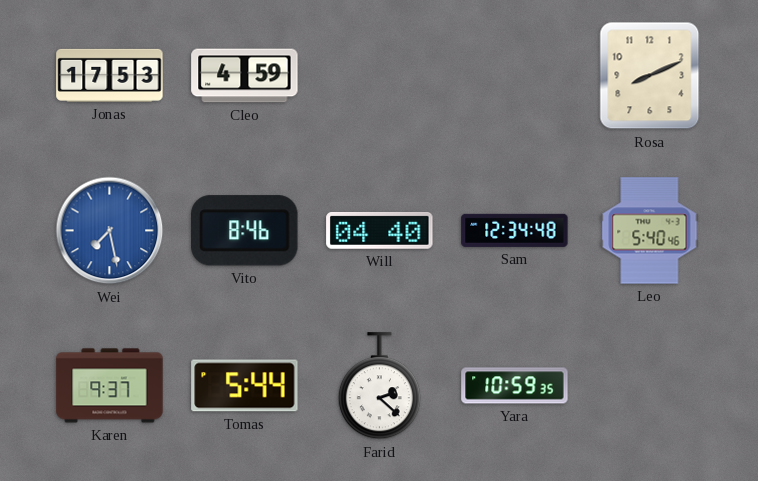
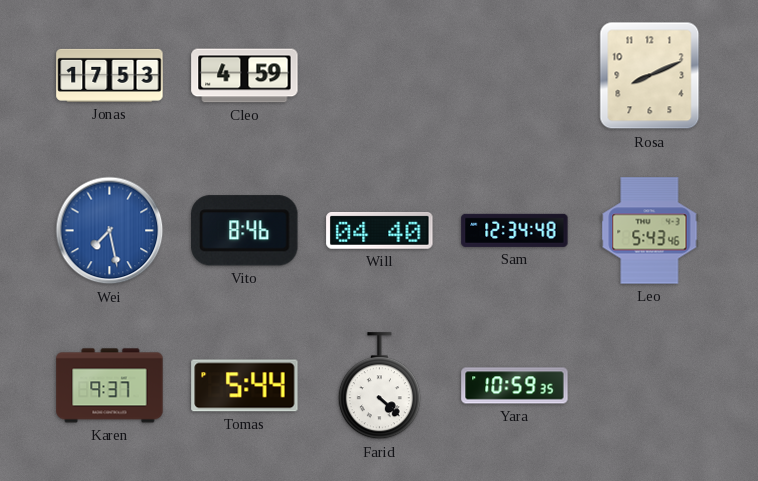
Leo: 5:40 -> 5:43 (650, 231)
Farid: 2:22 -> 4:22 (379, 386)
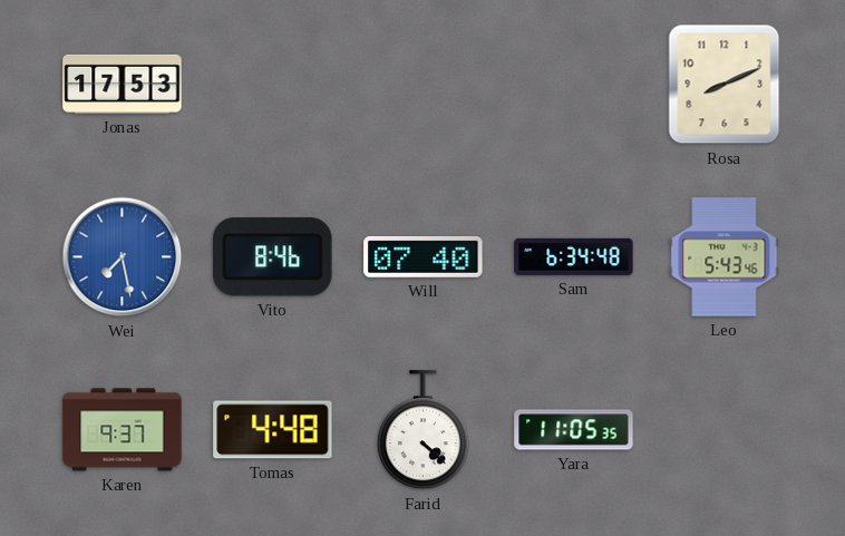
Cleo: 4:59 -> none (245, 76)
Will: 04:40 -> 07:40 (424, 256)
Sam: 12:34 -> 6:34 (574, 256)
Tomas: 5:44 -> 4:48 (273, 430)
Yara: 10:59 -> 11:05 (574, 430)
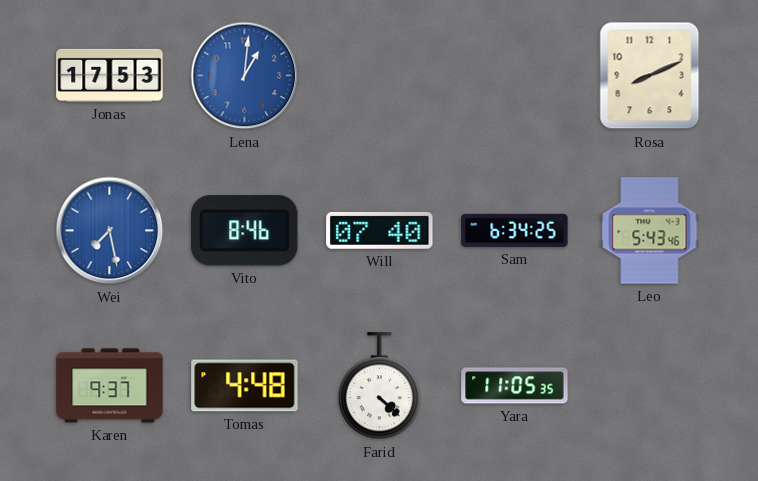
Lena: none -> 1:01 (245, 76)
Sam: 6:34:48 -> 6:34:25 (515, 230)
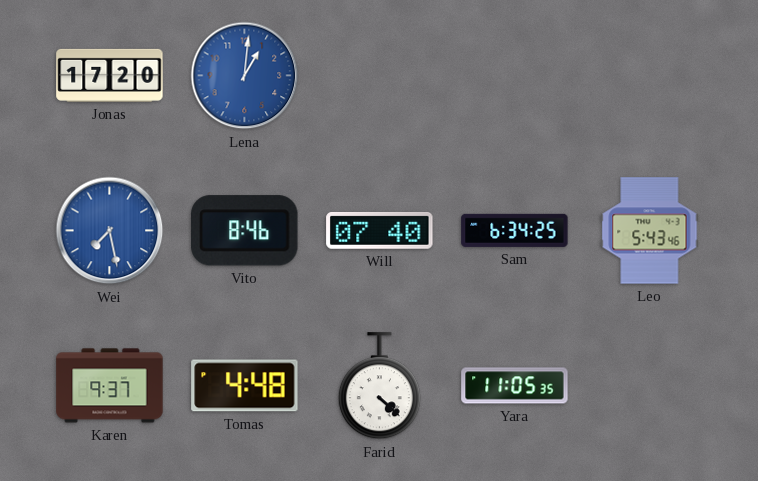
Jonas: 17:53 -> 17:20 (110, 75)
Rosa: 8:11 -> none (650, 76)
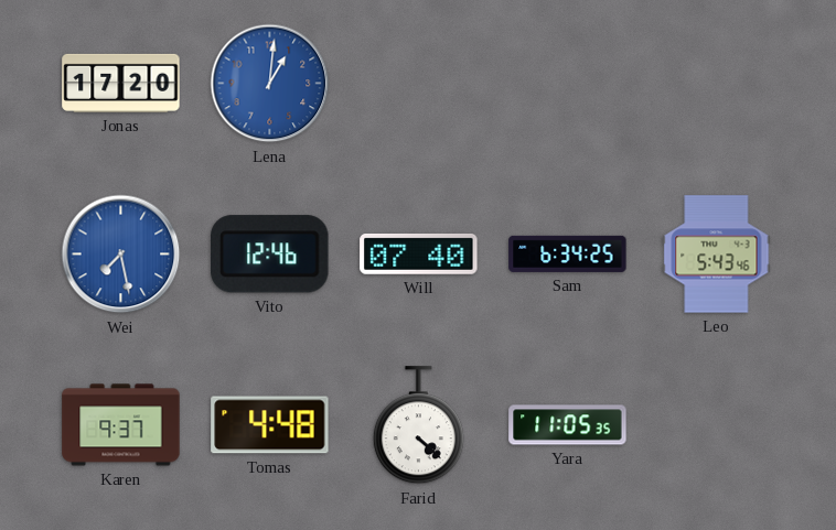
Vito: 8:46 -> 12:46 (270, 255)
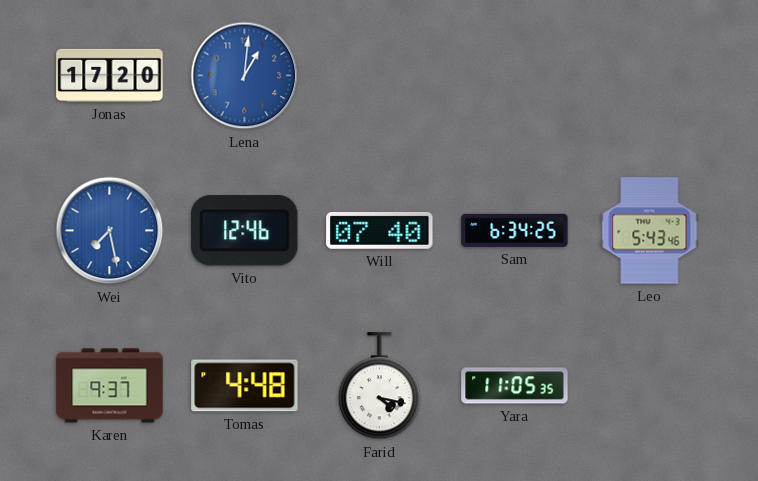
Farid: 4:22 -> 4:17 (379, 386)
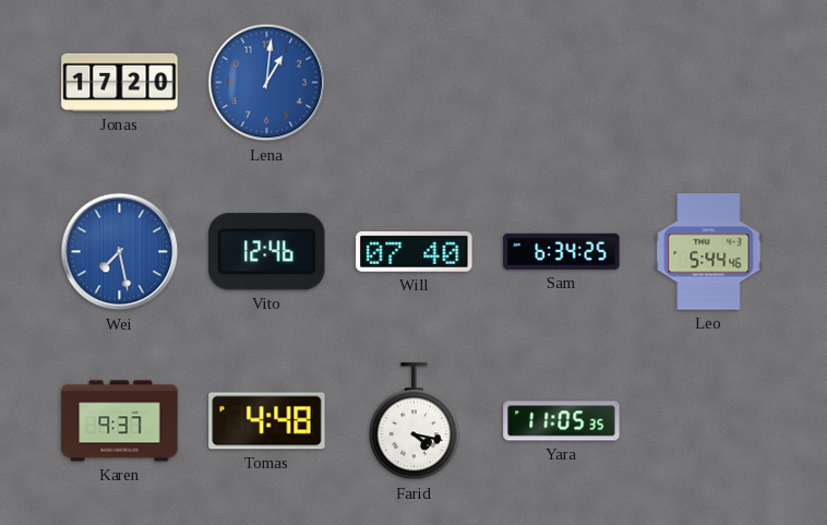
Leo: 5:43 -> 5:44 (709, 252)
